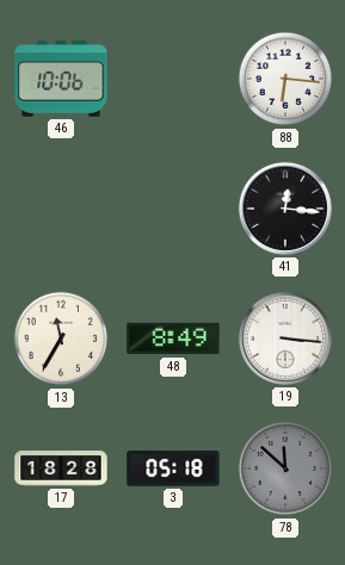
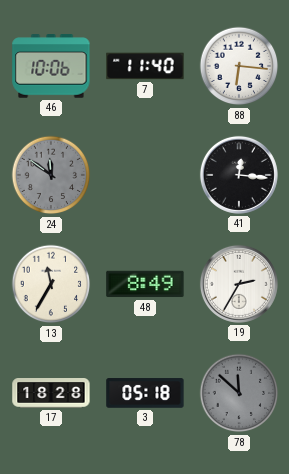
7: none -> 11:40 (145, 66)
24: none -> 11:51 (51, 175)
19: 3:16 -> 2:35 (239, 284)
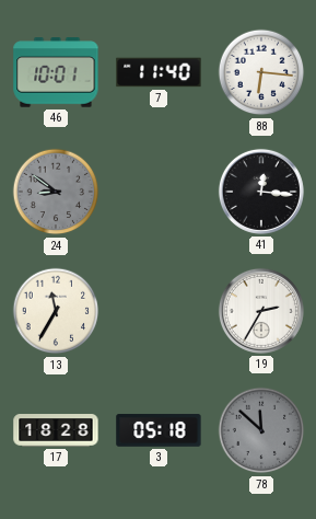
46: 10:06 -> 10:01 (56, 72)
24: 11:51 -> 8:51 (56, 192)
48: 8:49 -> none (145, 284)
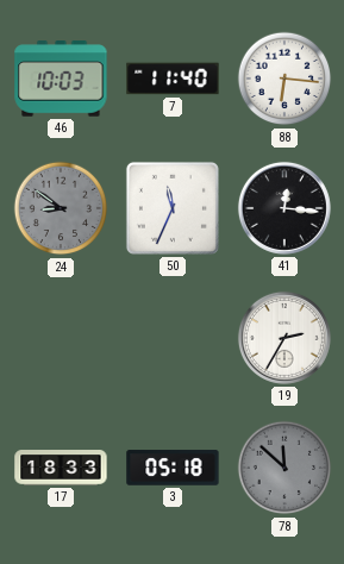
46: 10:01 -> 10:03 (61, 79)
50: none -> 11:34 (173, 208)
13: 11:35 -> none (56, 311)
17: 18:28 -> 18:33 (61, 468)
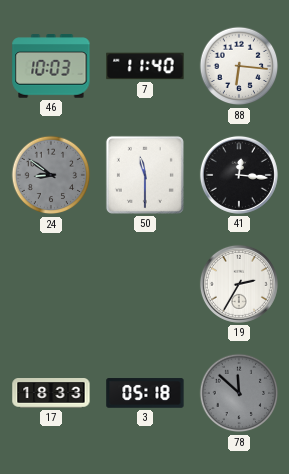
50: 11:34 -> 11:30 (145, 175)
